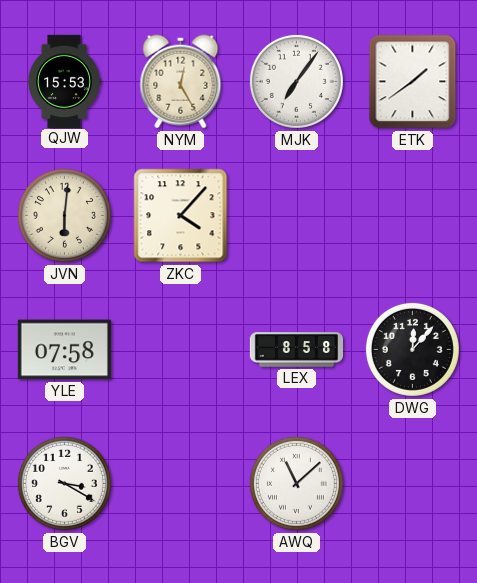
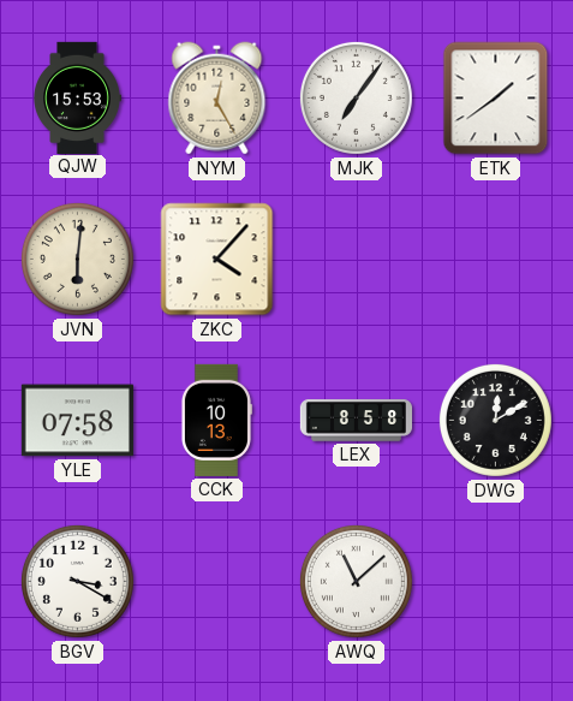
CCK: none -> 10:13 (216, 420)
DWG: 12:07 -> 12:10 (495, 420)
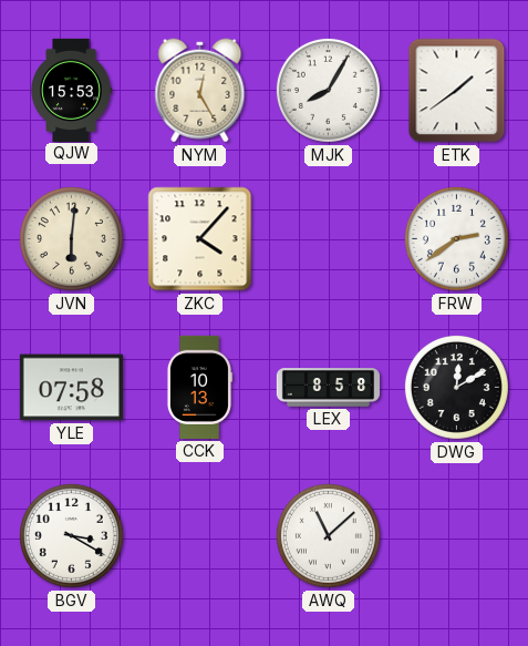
MJK: 7:06 -> 8:05 (328, 90)
FRW: none -> 2:39 (456, 238)
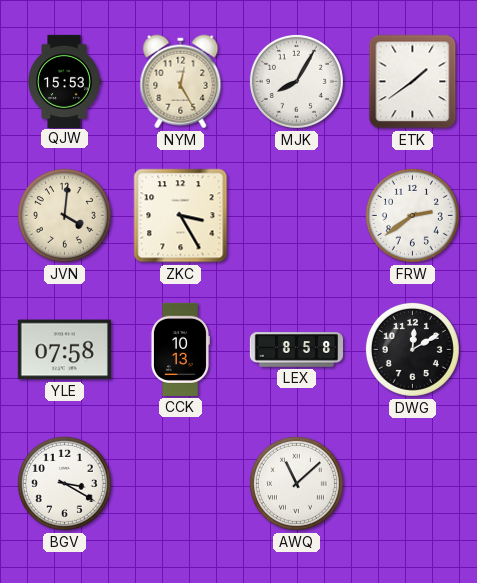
JVN: 6:01 -> 4:01 (64, 215)
ZKC: 4:07 -> 3:25 (181, 216)
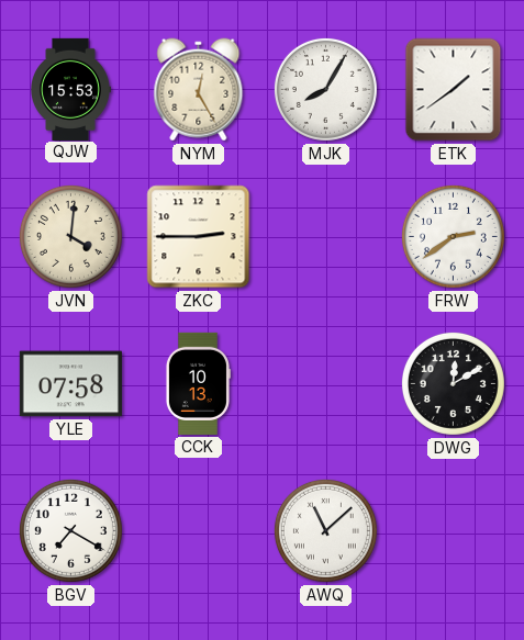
ZKC: 3:25 -> 2:45 (199, 237)
LEX: 8:58 -> none (296, 350)
BGV: 3:20 -> 7:20 (70, 530)
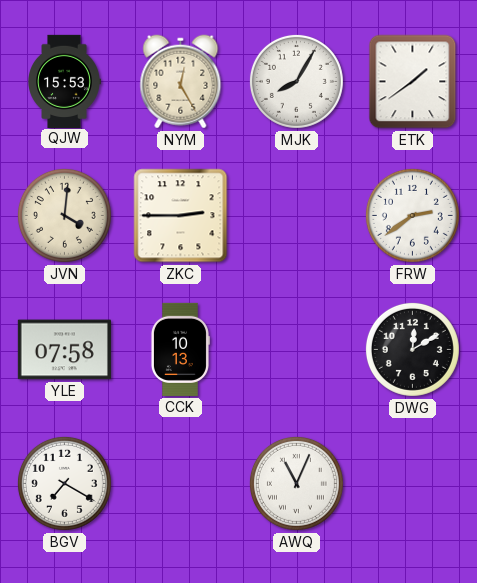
AWQ: 11:08 -> 11:04 (296, 483)
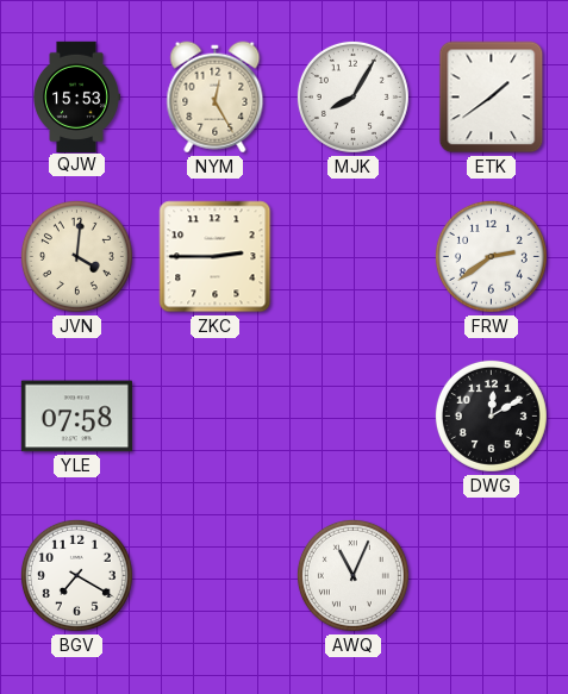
CCK: 10:13 -> none (180, 349)
